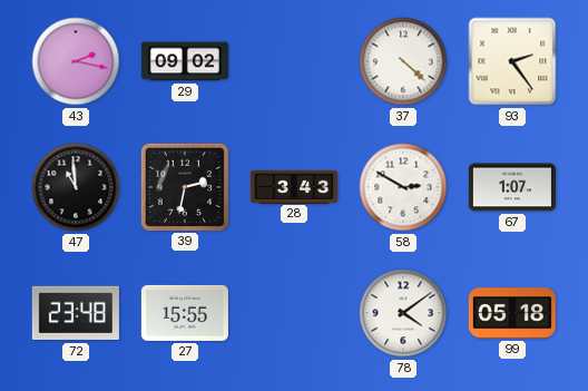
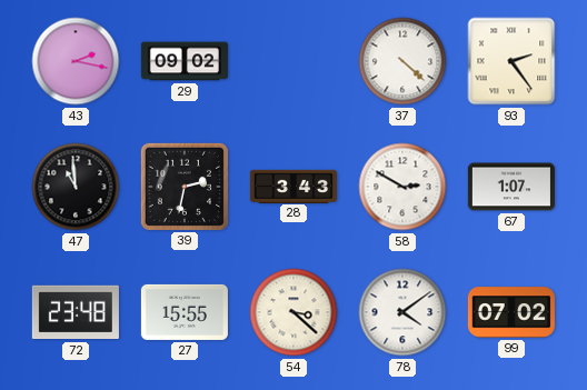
54: none -> 3:22 (293, 312)
99: 05:18 -> 07:02 (511, 312)
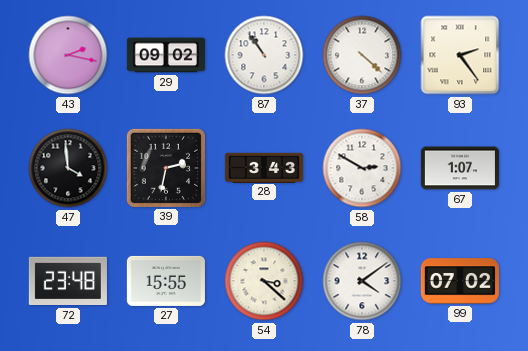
87: none -> 10:54 (264, 55)
47: 10:59 -> 3:59 (68, 168)
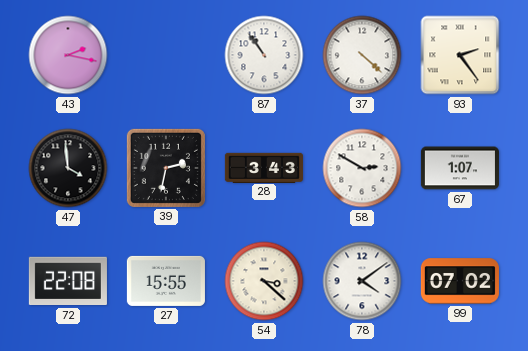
29: 09:02 -> none (166, 55)
72: 23:48 -> 22:08 (68, 281)
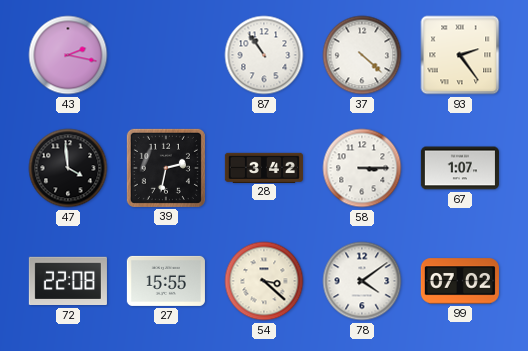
28: 3:43 -> 3:42 (264, 167)
58: 2:50 -> 3:15 (362, 168)
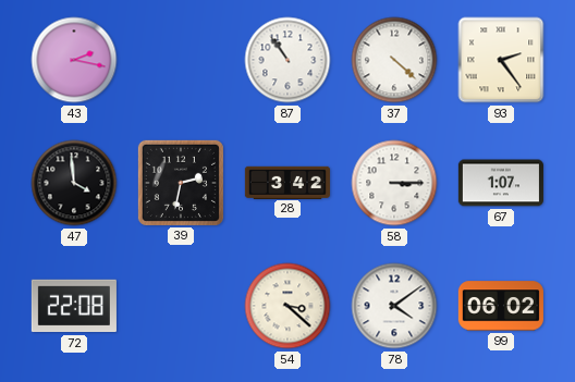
27: 15:55 -> none (166, 281)
99: 07:02 -> 06:02 (501, 306)
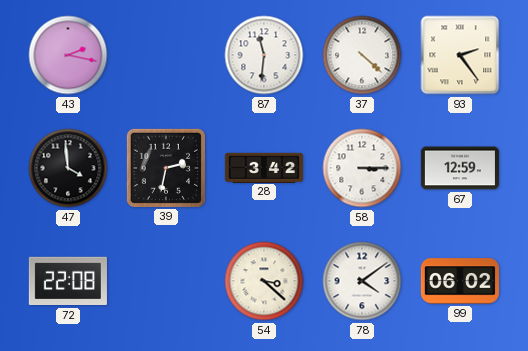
87: 10:54 -> 11:31 (264, 55)
67: 1:07 -> 12:59 (460, 168)
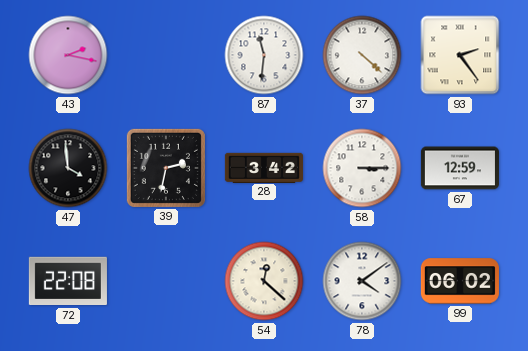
54: 3:22 -> 12:22 (264, 281)
